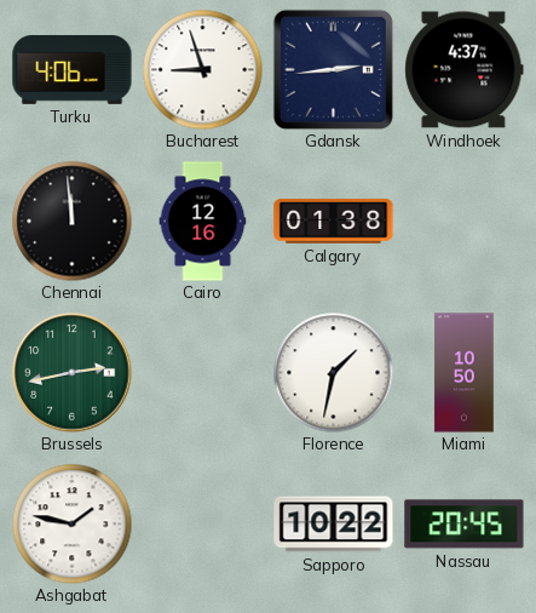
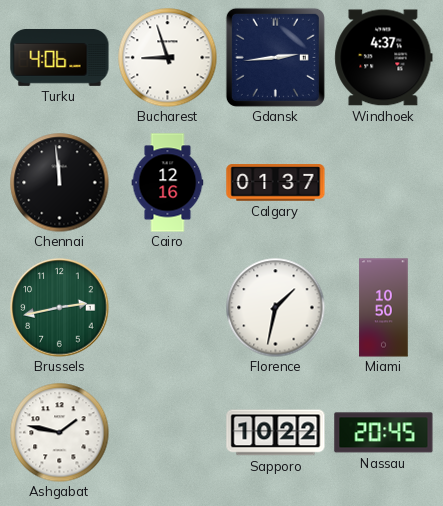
Calgary: 01:38 -> 01:37 (276, 183)
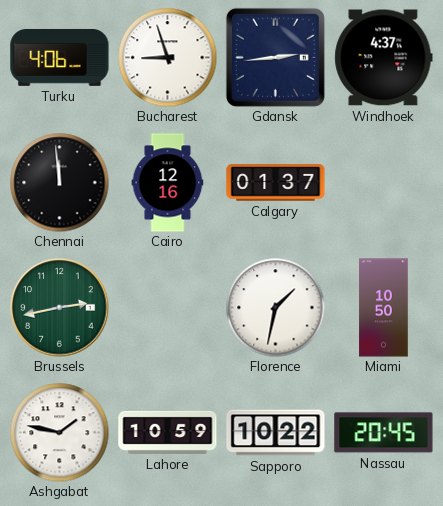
Lahore: none -> 10:59 (168, 432)
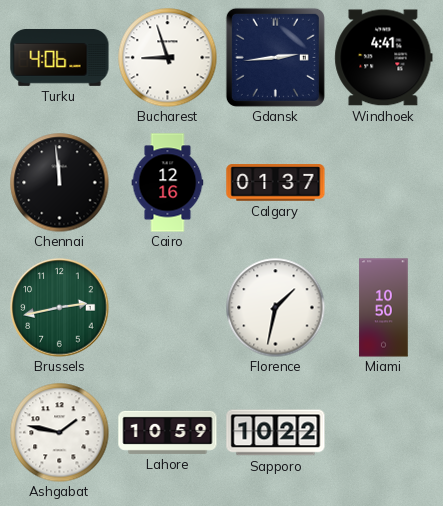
Windhoek: 4:37 -> 4:41 (384, 58)
Nassau: 20:45 -> none (384, 433)
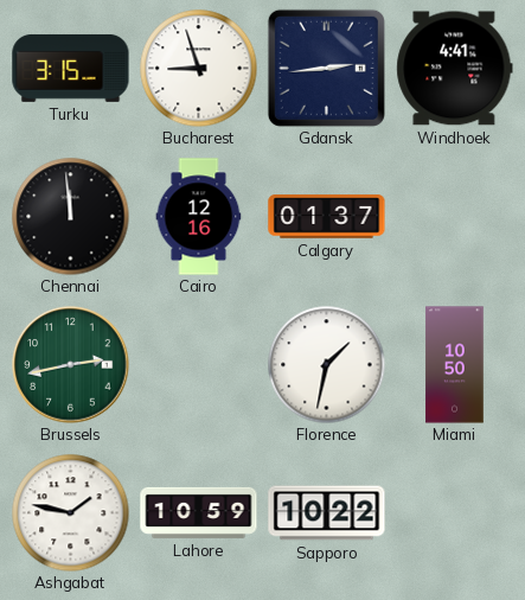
Turku: 4:06 -> 3:15 (71, 68)
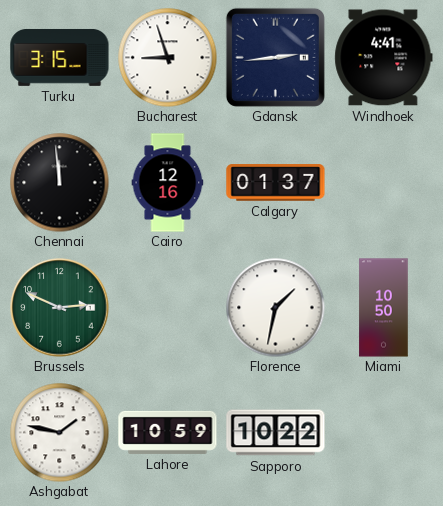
Brussels: 2:43 -> 2:49 (60, 308)
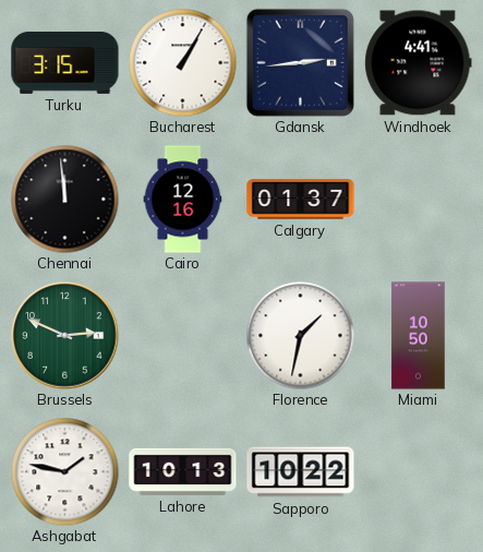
Bucharest: 8:57 -> 1:05 (183, 63)
Lahore: 10:59 -> 10:13 (183, 471)
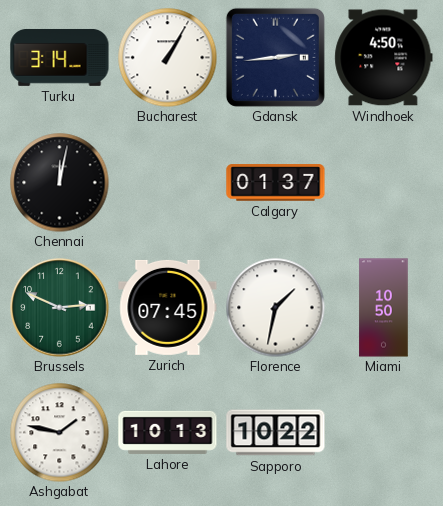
Turku: 3:15 -> 3:14 (60, 57)
Windhoek: 4:41 -> 4:50 (384, 58)
Chennai: 11:59 -> 12:02 (60, 183)
Cairo: 12:16 -> none (183, 200)
Zurich: none -> 07:45 (168, 307)
